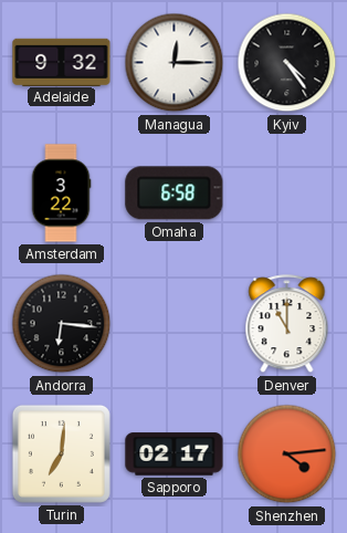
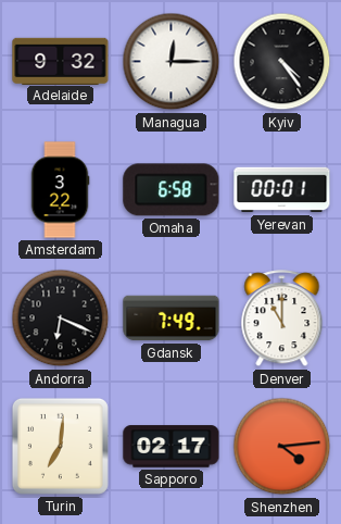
Yerevan: none -> 00:01 (282, 190)
Andorra: 6:16 -> 6:19 (61, 319)
Gdansk: none -> 7:49 (172, 319)
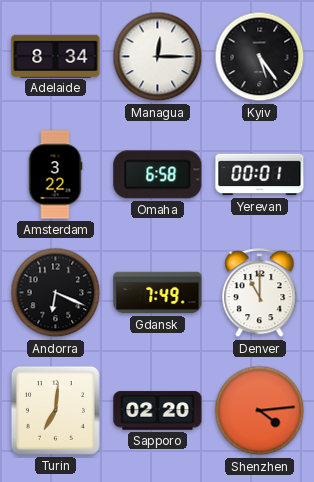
Adelaide: 9:32 -> 8:34 (56, 56)
Kyiv: 4:24 -> 5:24 (260, 57)
Sapporo: 02:17 -> 02:20 (158, 411)
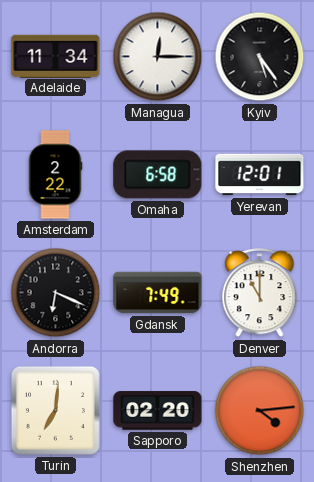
Adelaide: 8:34 -> 11:34 (56, 56)
Amsterdam: 3:22 -> 2:22 (55, 175)
Yerevan: 00:01 -> 12:01 (260, 175)
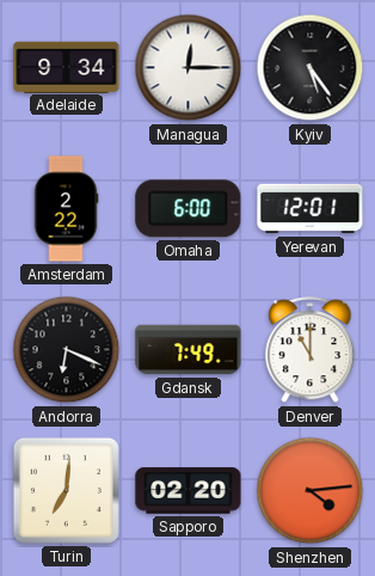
Adelaide: 11:34 -> 9:34 (67, 67)
Omaha: 6:58 -> 6:00 (189, 209)
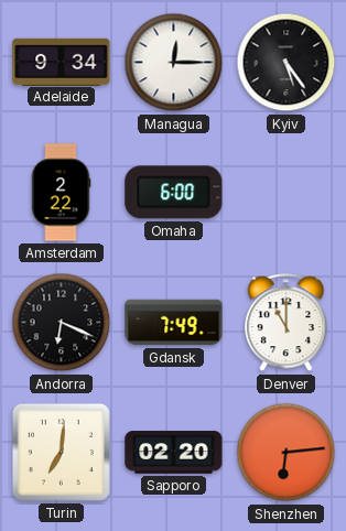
Yerevan: 12:01 -> none (311, 209)
Shenzhen: 4:14 -> 6:14 (286, 453)
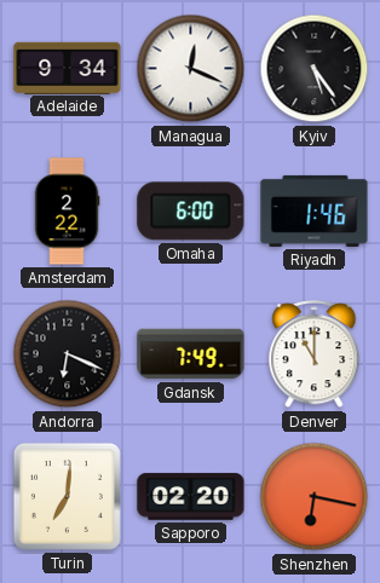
Managua: 12:15 -> 12:19 (191, 69)
Riyadh: none -> 1:46 (315, 210)
Shenzhen: 6:14 -> 6:17 (315, 497)
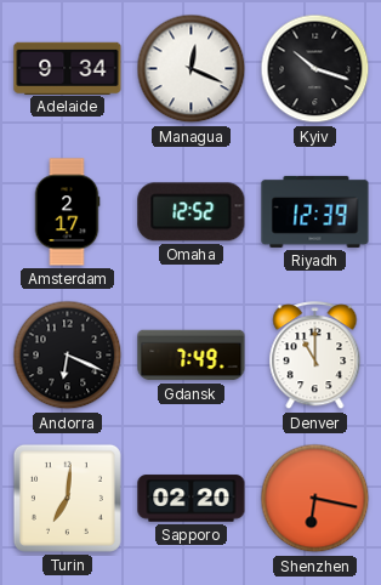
Kyiv: 5:24 -> 10:18 (315, 69)
Amsterdam: 2:22 -> 2:17 (67, 212)
Omaha: 6:00 -> 12:52 (192, 212)
Riyadh: 1:46 -> 12:39 (315, 211)
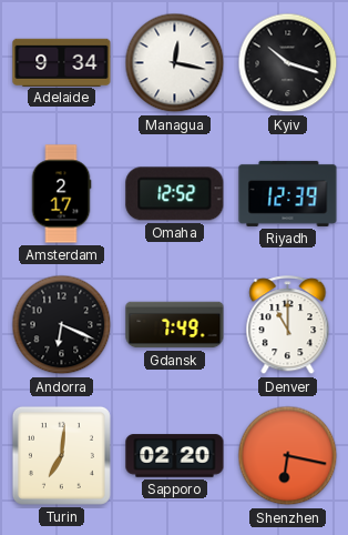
Managua: 12:19 -> 12:17 (175, 63)
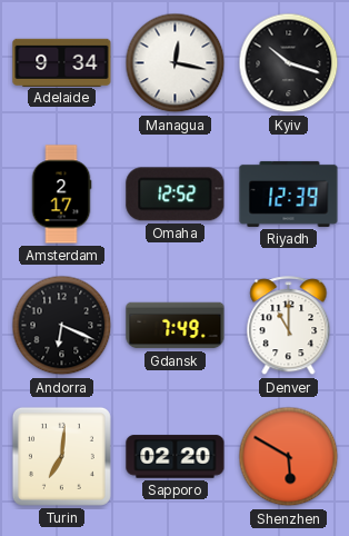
Shenzhen: 6:17 -> 5:50 (289, 457)
